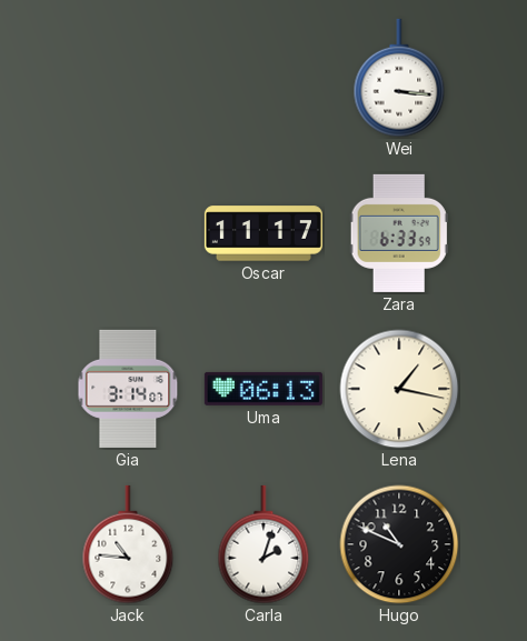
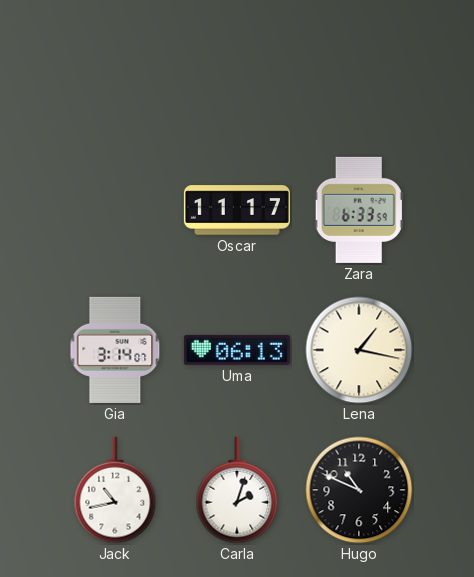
Wei: 3:16 -> none (399, 78)
Jack: 10:46 -> 10:43 (115, 490)
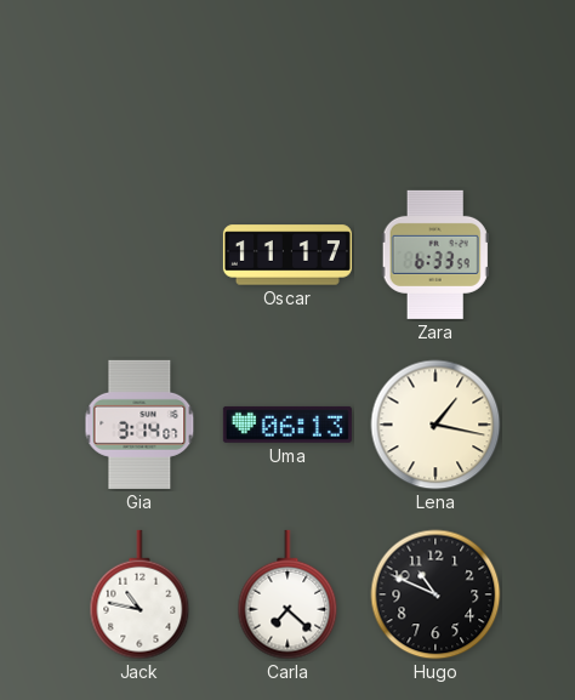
Jack: 10:43 -> 10:47 (140, 594)
Carla: 2:03 -> 7:22 (287, 594)
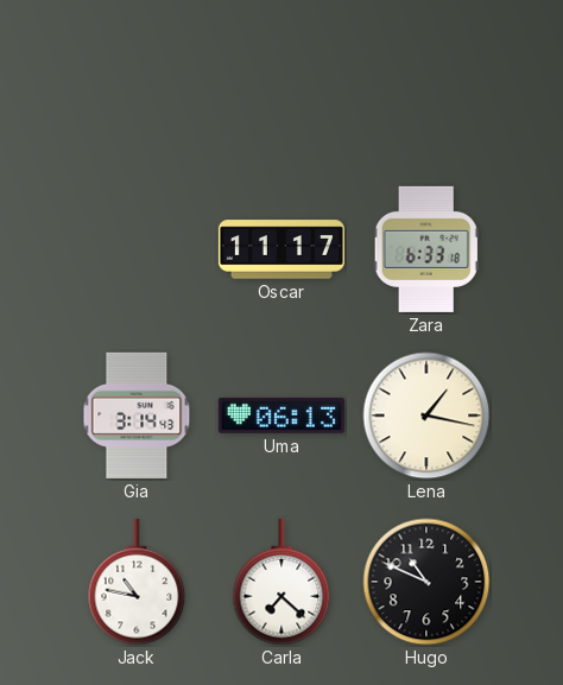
Zara: 6:33:59 -> 6:33:18 (426, 249)
Gia: 3:14:07 -> 3:14:43 (137, 416)
